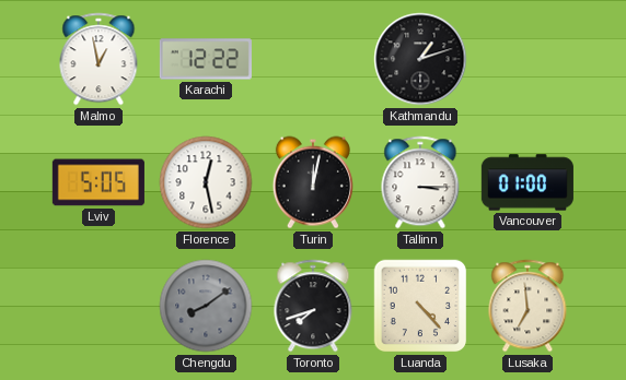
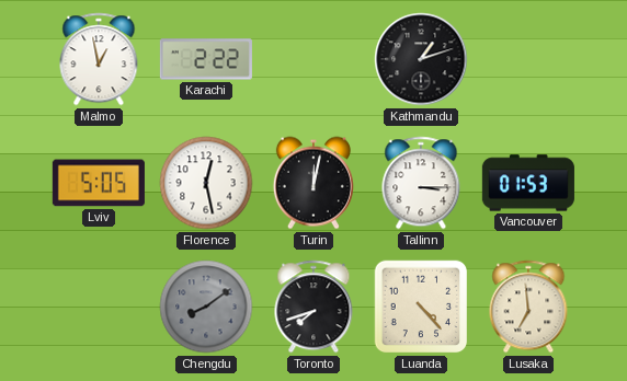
Karachi: 12:22 -> 2:22 (206, 59)
Vancouver: 01:00 -> 01:53 (528, 183)
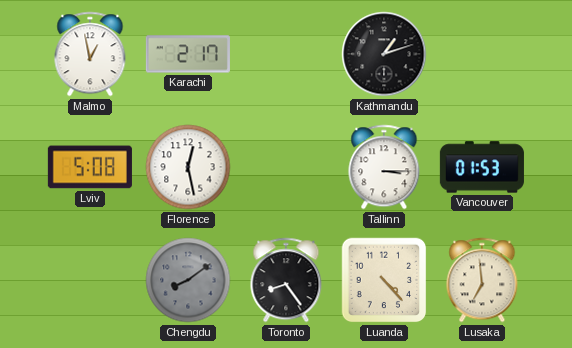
Karachi: 2:22 -> 2:17 (188, 54)
Lviv: 5:05 -> 5:08 (90, 167)
Turin: 12:02 -> none (314, 183)
Toronto: 7:42 -> 8:24 (286, 280)
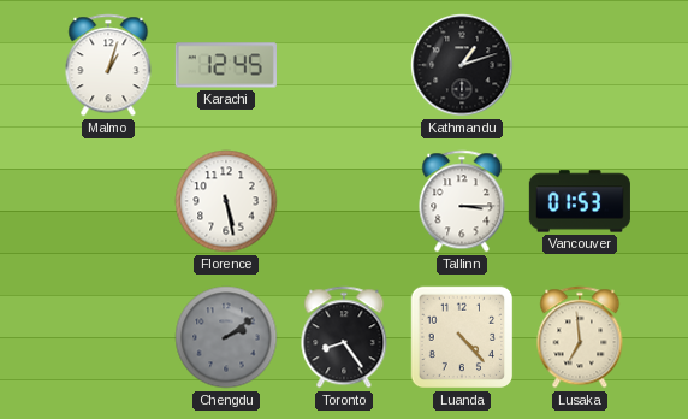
Malmo: 12:58 -> 1:03 (108, 65)
Karachi: 2:17 -> 12:45 (226, 65)
Lviv: 5:08 -> none (90, 167)
Florence: 12:28 -> 5:28 (226, 201)
Chengdu: 8:09 -> 2:09 (226, 337)
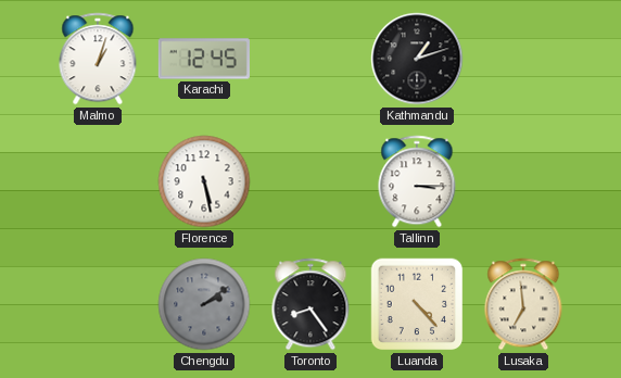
Vancouver: 01:53 -> none (580, 201)
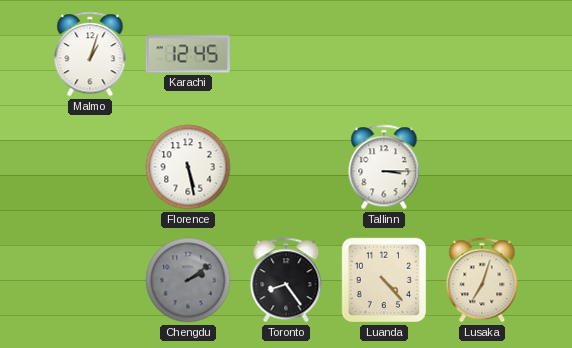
Kathmandu: 1:12 -> none (417, 59)
Lusaka: 6:59 -> 7:03 (482, 280)
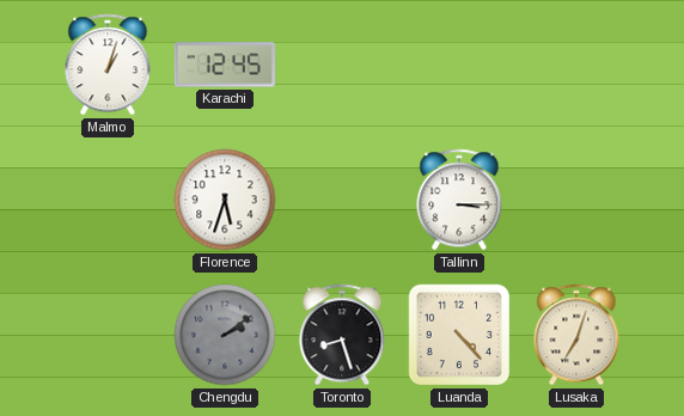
Florence: 5:28 -> 5:33 (225, 200)
Toronto: 8:24 -> 8:27 (342, 335)
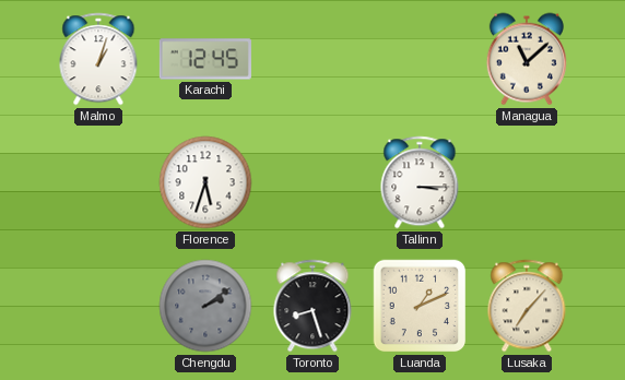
Managua: none -> 11:08 (527, 59)
Luanda: 4:23 -> 1:11 (420, 306)
Lusaka: 7:03 -> 7:07 (527, 306)
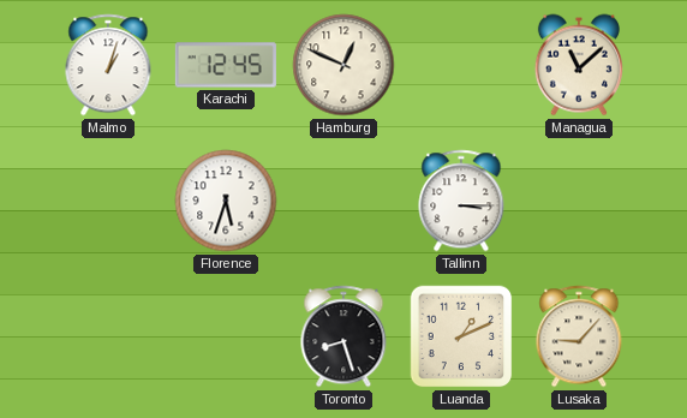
Hamburg: none -> 12:49 (343, 65)
Chengdu: 2:09 -> none (205, 306)
Lusaka: 7:07 -> 9:07 (579, 336)
